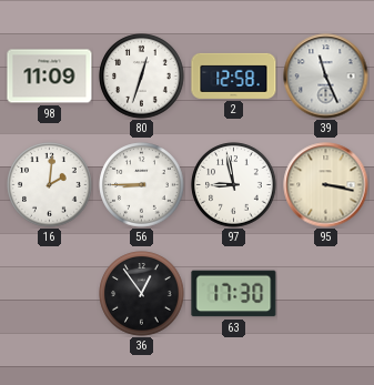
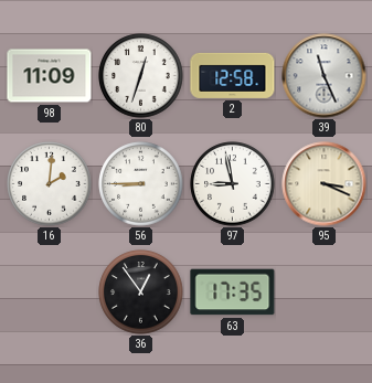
95: 3:17 -> 3:19 (325, 184)
63: 17:30 -> 17:35 (233, 292)
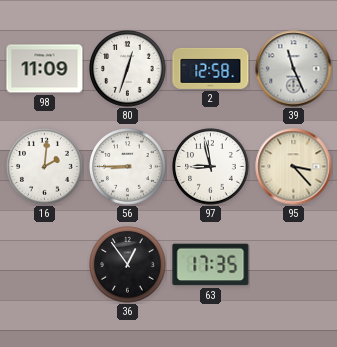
95: 3:19 -> 3:23 (294, 167)
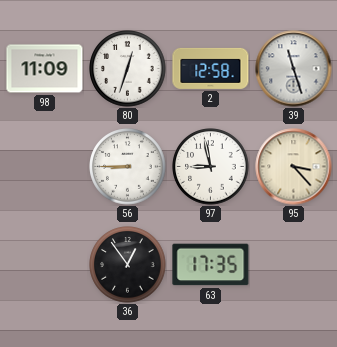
39: 11:26 -> 11:27 (294, 69)
16: 2:01 -> none (45, 167)
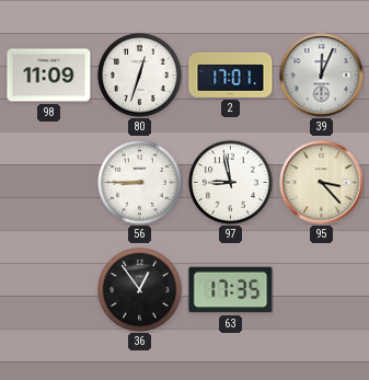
2: 12:58 -> 17:01 (231, 74)
39: 11:27 -> 12:04 (322, 76)
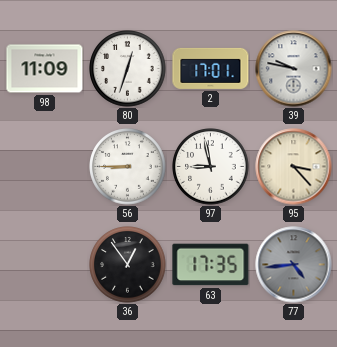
39: 12:04 -> 9:47 (294, 69)
77: none -> 4:44 (294, 265)
